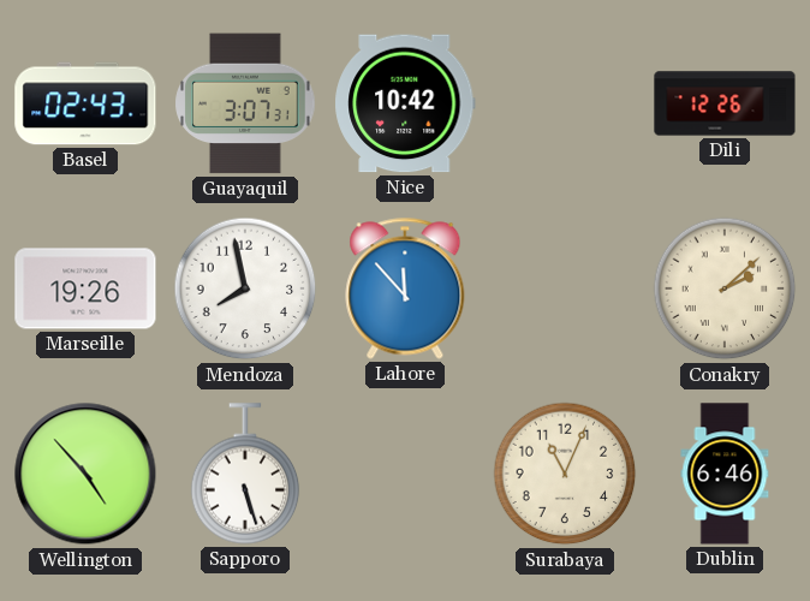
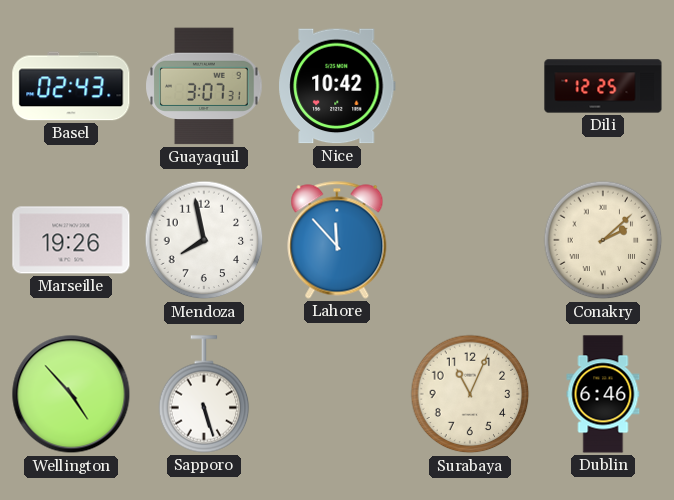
Dili: 12:26 -> 12:25 (603, 86)
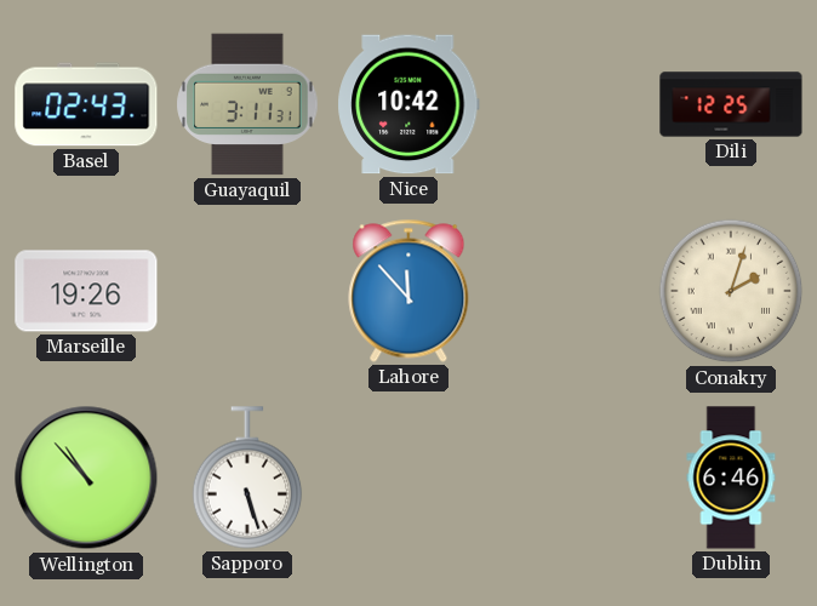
Guayaquil: 3:07 -> 3:11 (247, 104)
Mendoza: 7:58 -> none (204, 240)
Conakry: 2:08 -> 2:03 (731, 291)
Wellington: 4:53 -> 10:53 (86, 478)
Surabaya: 11:04 -> none (470, 394)
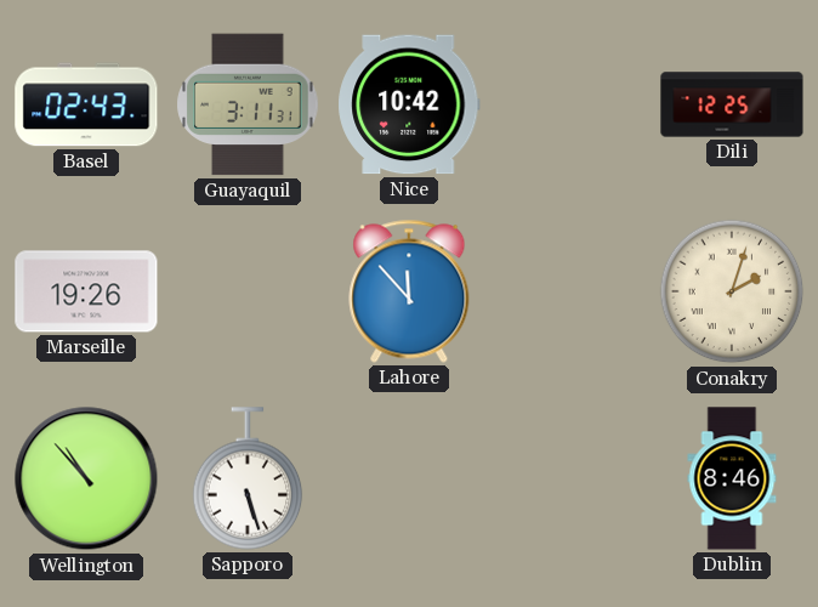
Dublin: 6:46 -> 8:46 (732, 478)
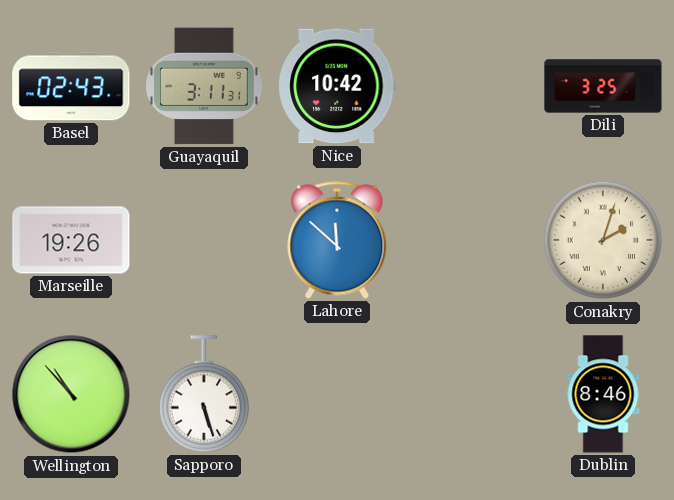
Dili: 12:25 -> 3:25 (603, 86)
Lahore: 11:53 -> 11:52 (337, 240)
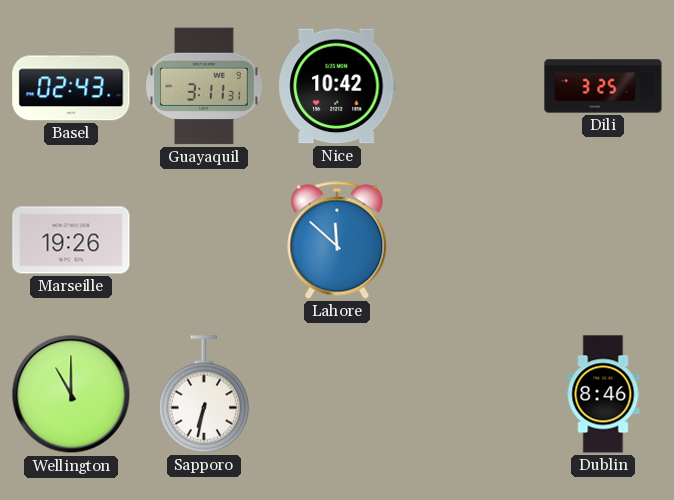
Conakry: 2:03 -> none (603, 240)
Wellington: 10:53 -> 11:00 (71, 394)
Sapporo: 5:27 -> 6:32 (204, 394)
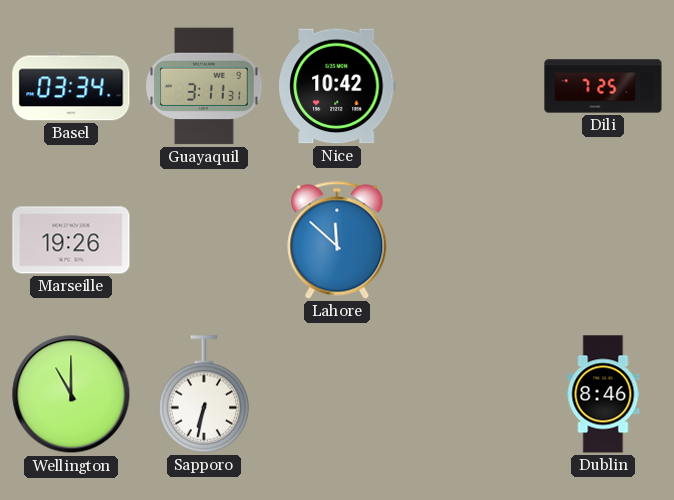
Basel: 02:43 -> 03:34 (71, 86)
Dili: 3:25 -> 7:25 (603, 86)
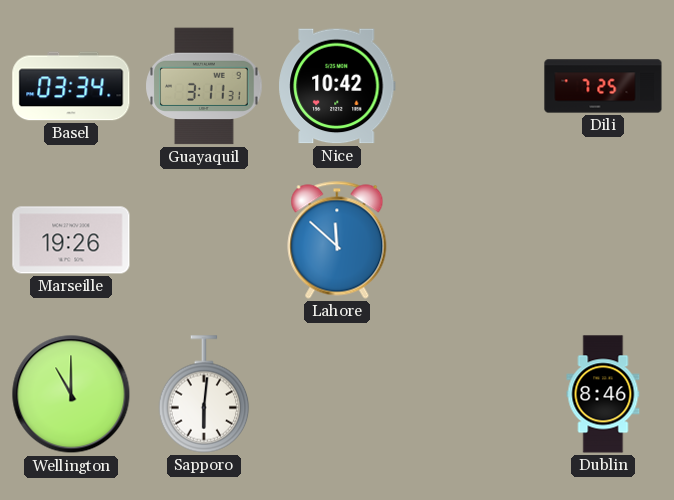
Sapporo: 6:32 -> 6:01 (204, 394)
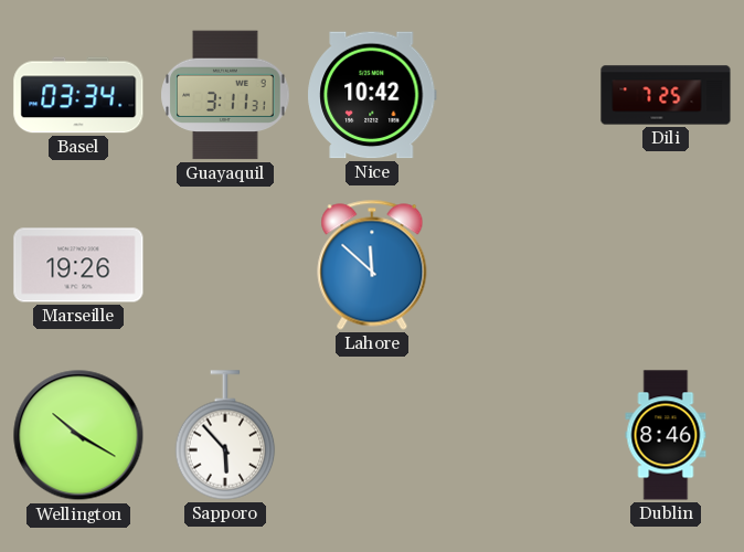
Wellington: 11:00 -> 10:20 (78, 435)
Sapporo: 6:01 -> 5:53 (225, 435)
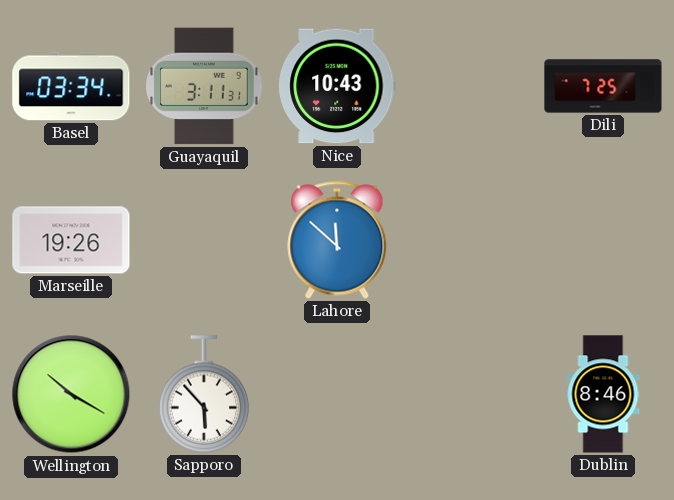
Nice: 10:42 -> 10:43 (337, 86)
